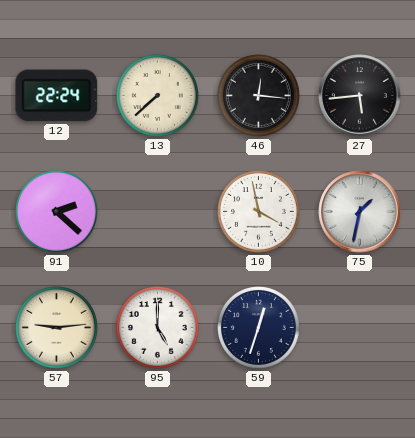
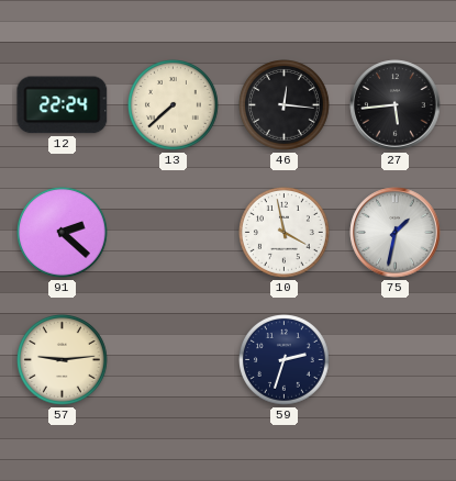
95: 5:00 -> none (158, 328)
59: 12:33 -> 2:33 (285, 360)
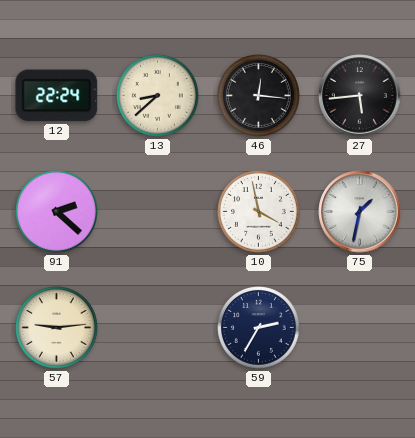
13: 7:38 -> 8:38 (158, 96)
59: 2:33 -> 2:35 (259, 328)
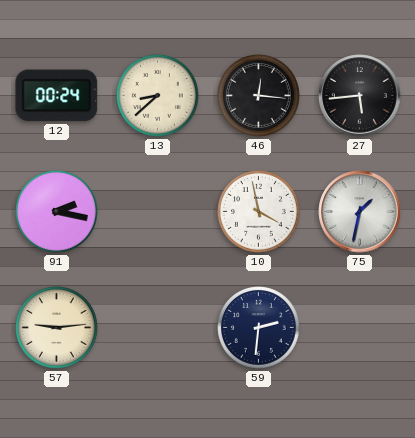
12: 22:24 -> 00:24 (57, 96)
91: 2:22 -> 2:17 (57, 212)
59: 2:35 -> 2:31 (259, 328)
